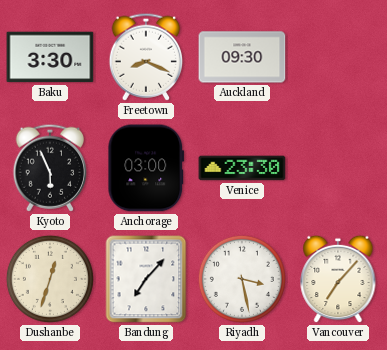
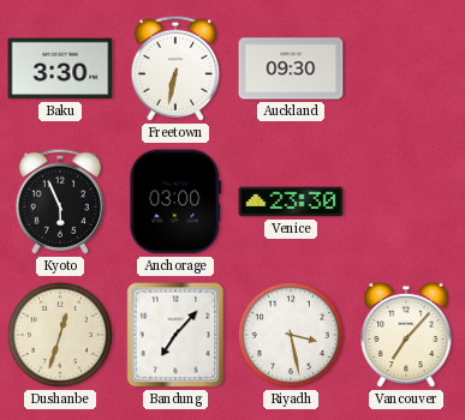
Freetown: 8:19 -> 6:32 (174, 68)
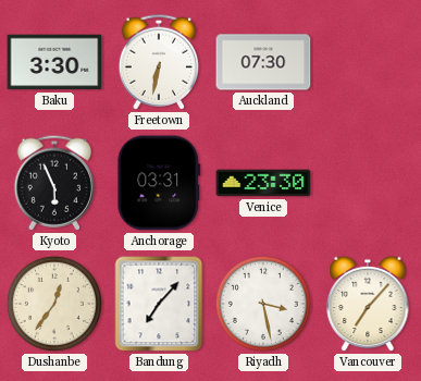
Auckland: 09:30 -> 07:30 (263, 62)
Anchorage: 03:00 -> 03:31 (159, 183)
Dushanbe: 12:33 -> 12:36 (54, 304)
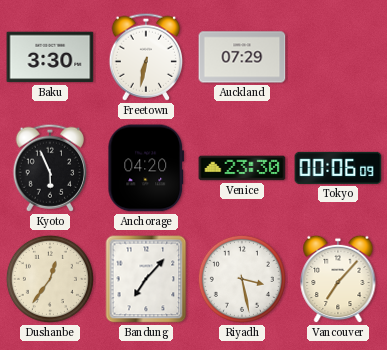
Auckland: 07:30 -> 07:29 (242, 57)
Anchorage: 03:31 -> 04:20 (146, 168)
Tokyo: none -> 00:06 (338, 168)
